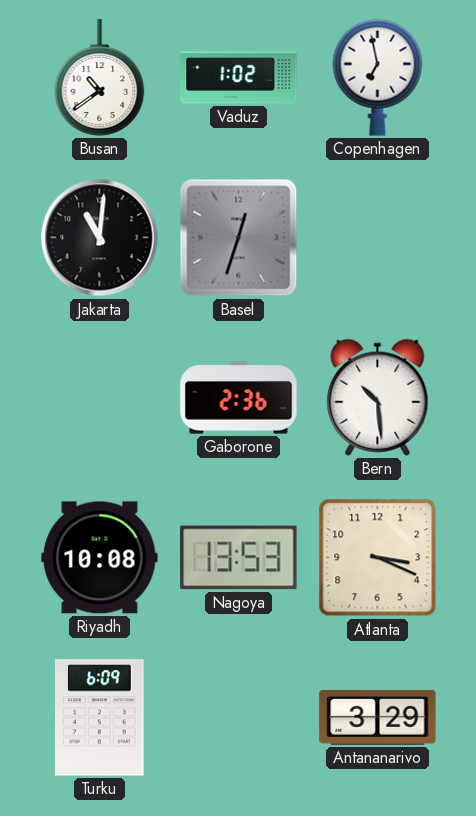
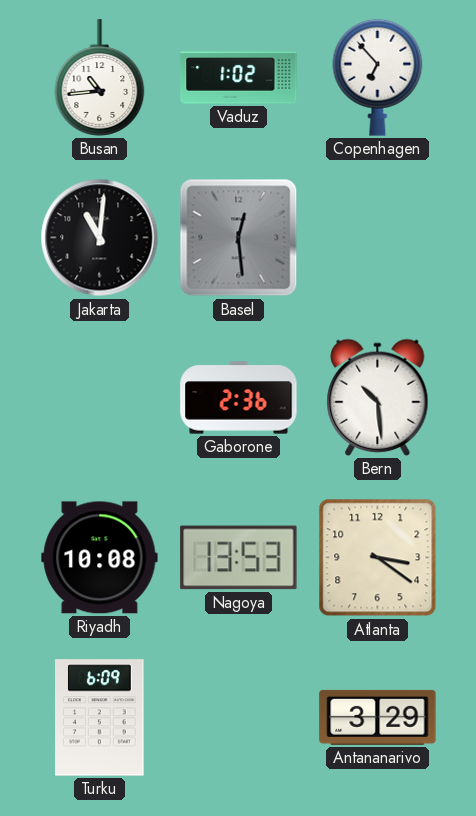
Busan: 10:39 -> 10:44 (100, 78)
Copenhagen: 6:58 -> 6:53 (378, 77)
Basel: 12:33 -> 12:29 (239, 238)
Atlanta: 3:19 -> 3:21 (378, 558)
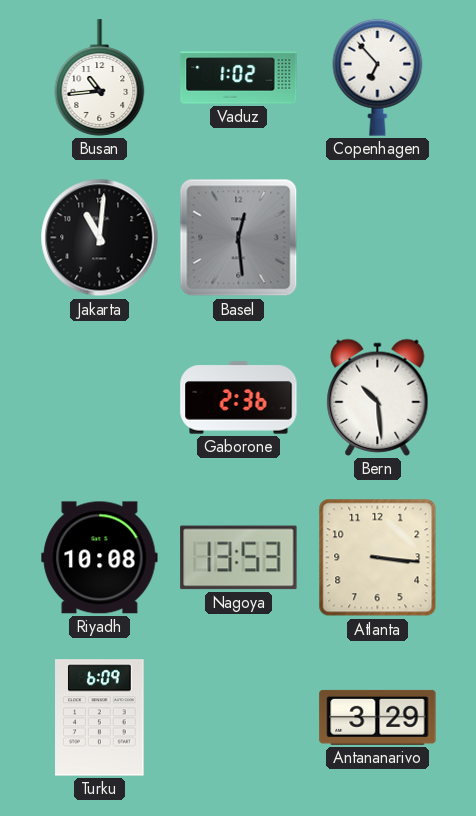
Atlanta: 3:21 -> 3:16 (378, 558)
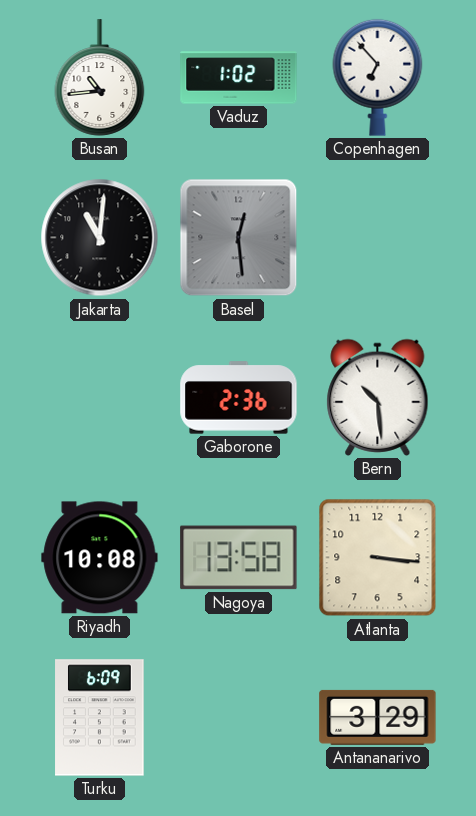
Nagoya: 13:53 -> 13:58 (239, 558)
